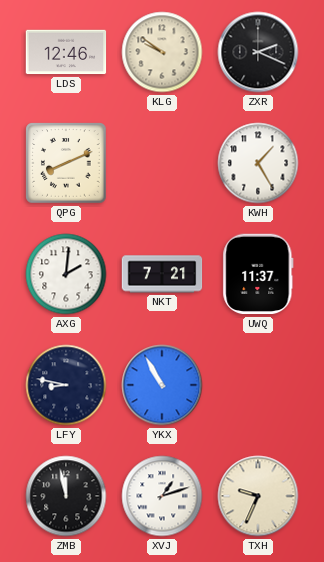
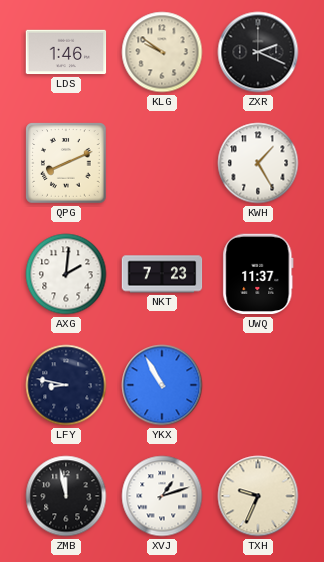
LDS: 12:46 -> 1:46 (66, 52)
NKT: 7:21 -> 7:23 (162, 274)
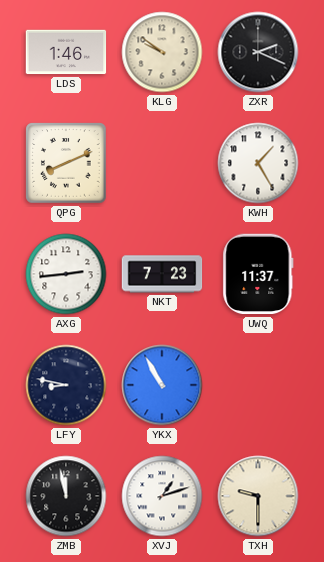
AXG: 2:01 -> 2:44 (66, 274)
TXH: 9:34 -> 9:30 (258, 496)
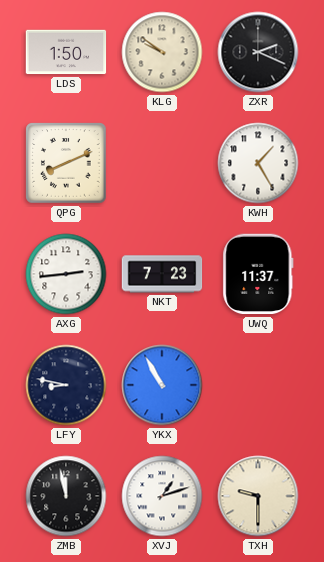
LDS: 1:46 -> 1:50 (66, 52)
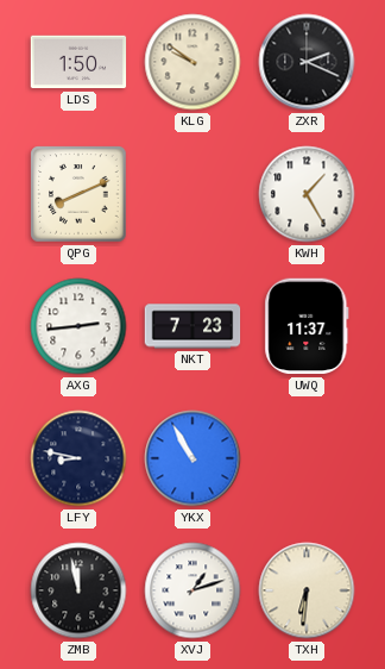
TXH: 9:30 -> 6:31 (307, 590)
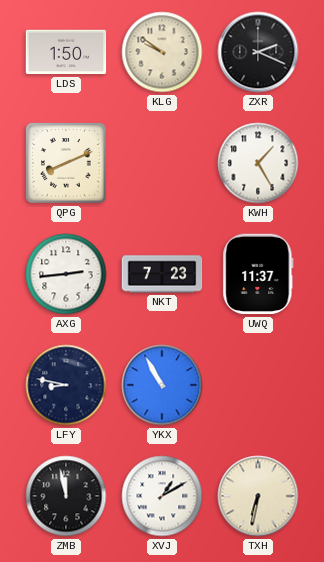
XVJ: 1:12 -> 1:10 (162, 496)
TXH: 6:31 -> 6:32 (258, 496)
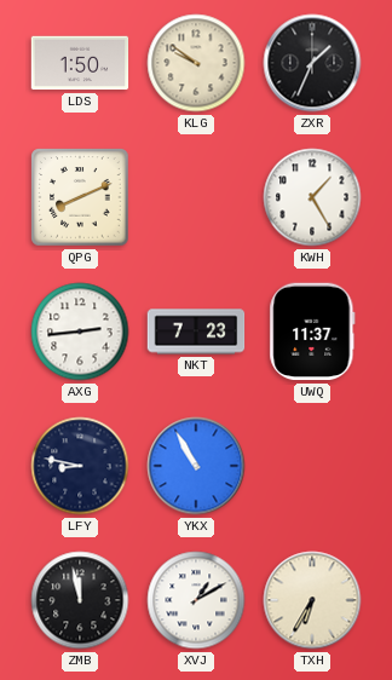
ZXR: 2:19 -> 1:34 (312, 63)
TXH: 6:32 -> 6:35 (312, 600)
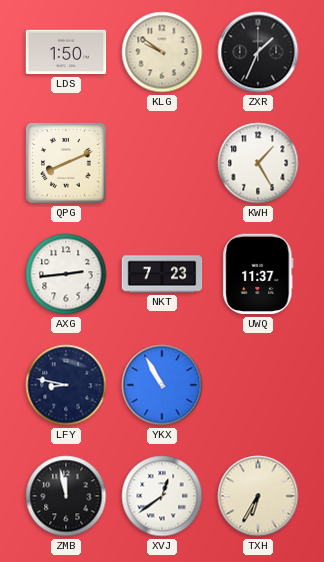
XVJ: 1:10 -> 12:39 (162, 496)
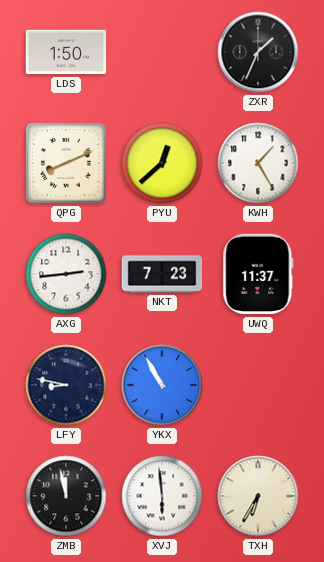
KLG: 9:51 -> none (162, 52)
PYU: none -> 12:38 (162, 163)
XVJ: 12:39 -> 5:59 (162, 496)
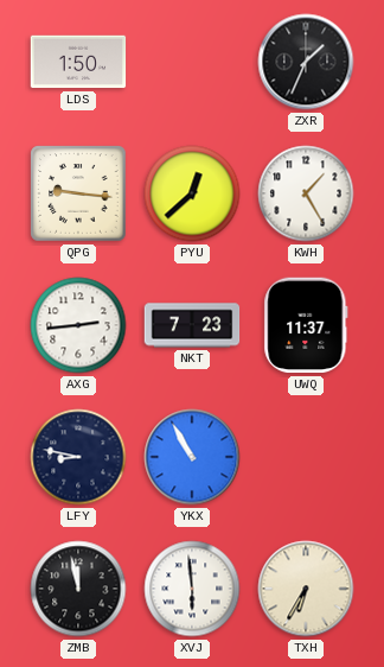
QPG: 8:11 -> 9:16 (78, 193)
